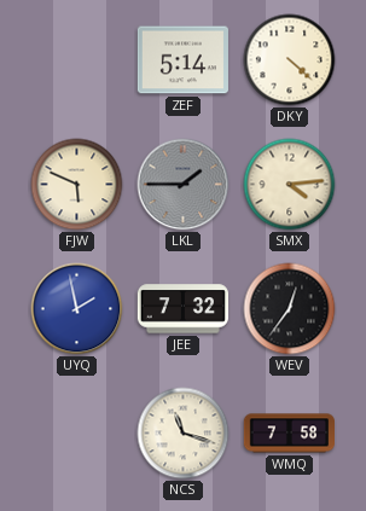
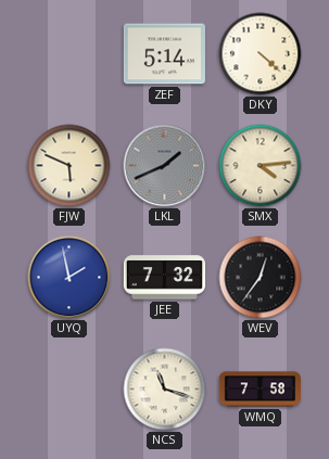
LKL: 1:45 -> 1:41 (165, 166)
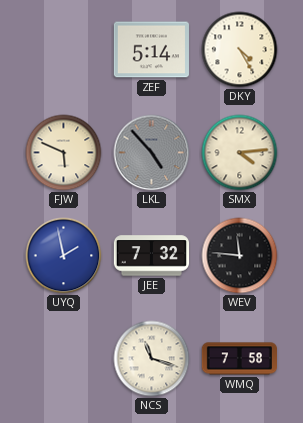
DKY: 4:22 -> 4:25 (240, 50)
LKL: 1:41 -> 4:53 (152, 153)
WEV: 12:36 -> 11:46 (240, 256)
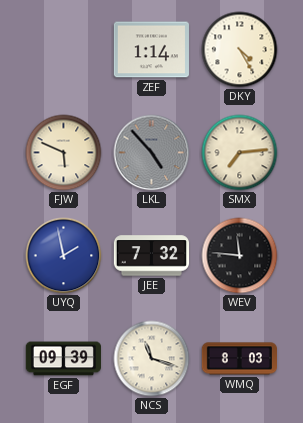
ZEF: 5:14 -> 1:14 (151, 50)
SMX: 4:14 -> 7:14 (240, 153)
EGF: none -> 09:39 (63, 359)
WMQ: 7:58 -> 8:03 (239, 359)
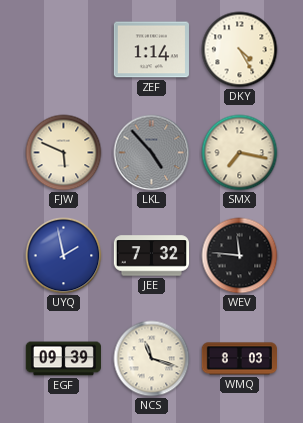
SMX: 7:14 -> 7:17 (240, 153)
